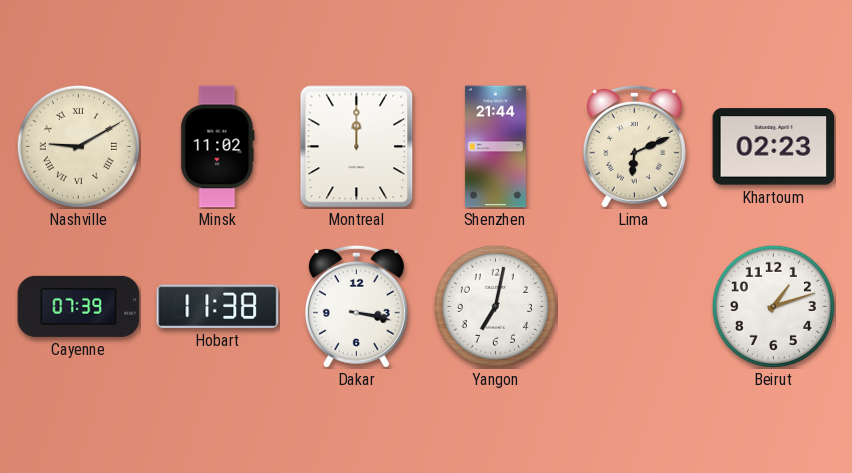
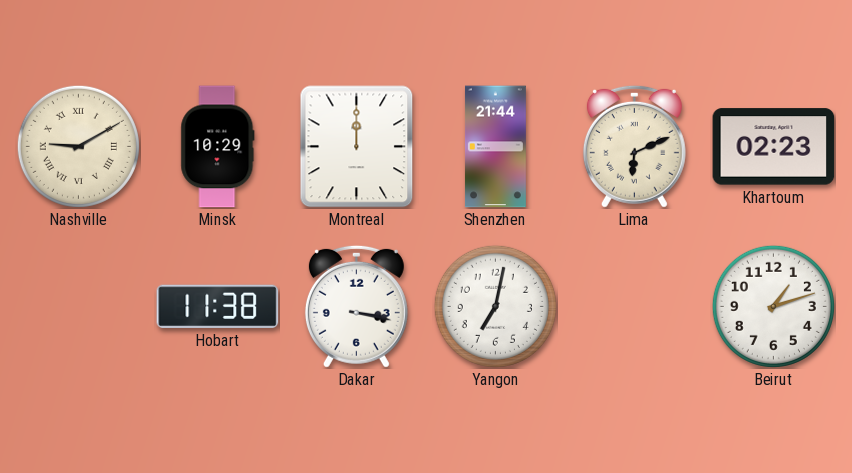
Minsk: 11:02 -> 10:29 (218, 147)
Cayenne: 07:39 -> none (79, 306)
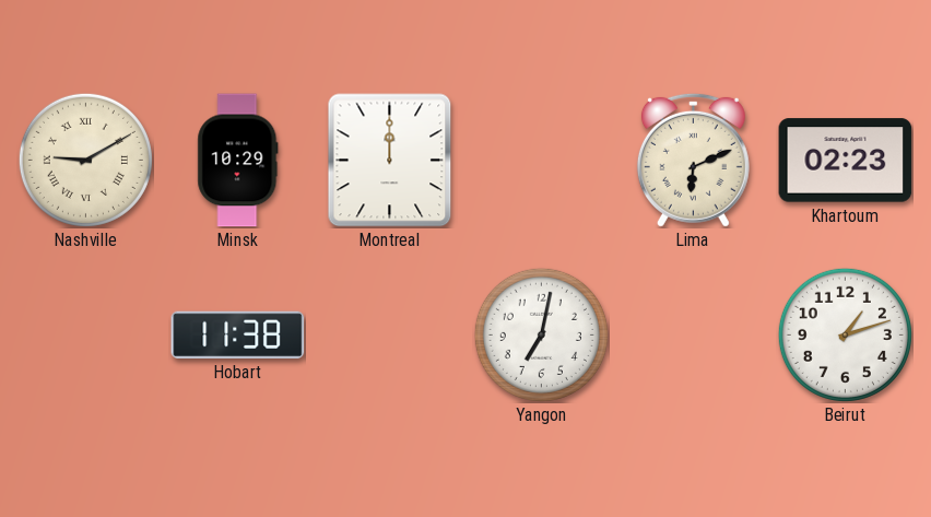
Shenzhen: 21:44 -> none (495, 147)
Dakar: 3:17 -> none (356, 306)
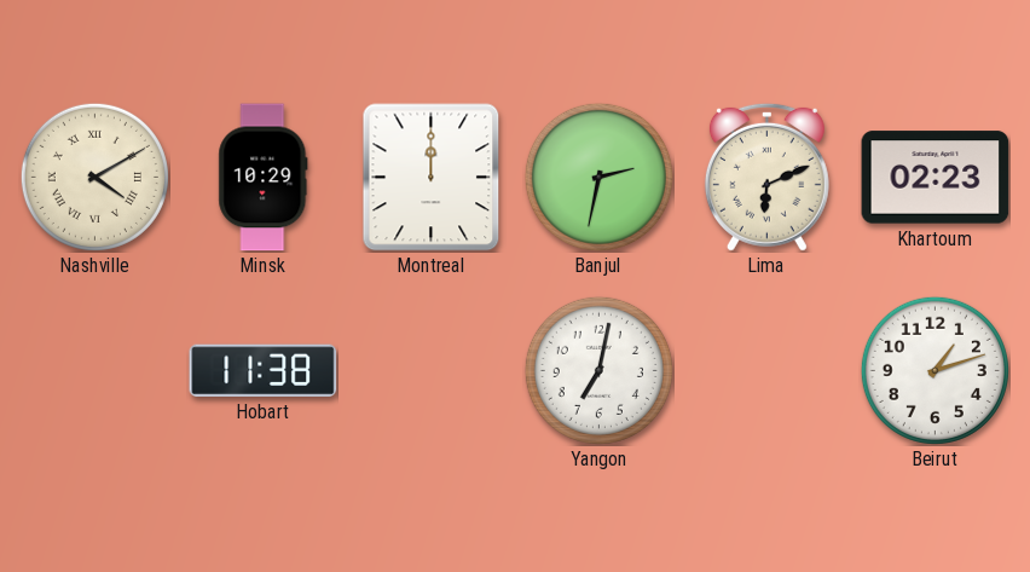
Nashville: 9:10 -> 4:10 (94, 177)
Banjul: none -> 2:32 (598, 177)
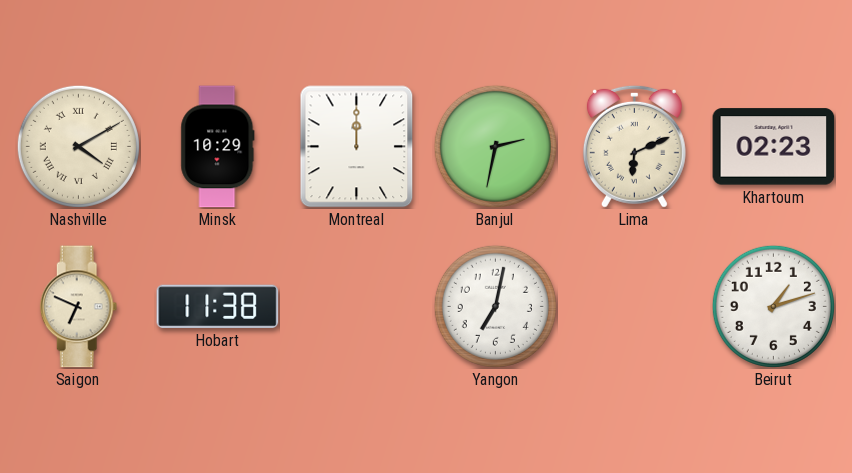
Saigon: none -> 6:49 (79, 307)
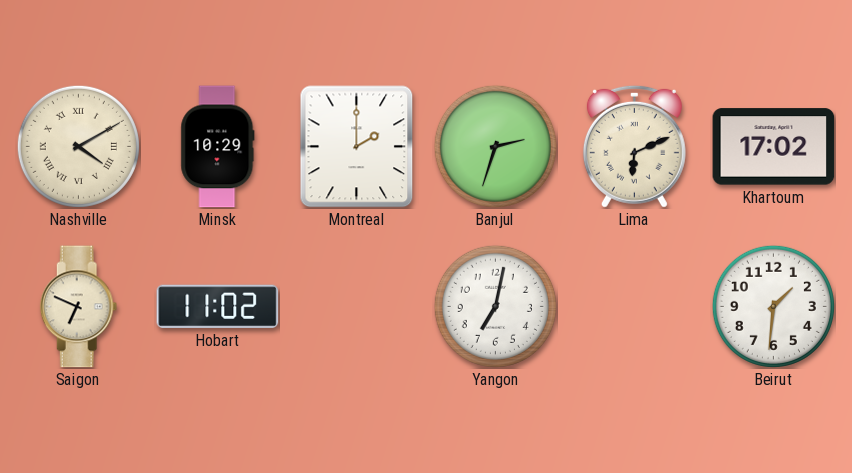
Montreal: 12:00 -> 2:00 (357, 147)
Banjul: 2:32 -> 2:33 (495, 146)
Khartoum: 02:23 -> 17:02 (774, 147)
Hobart: 11:38 -> 11:02 (218, 306)
Beirut: 1:12 -> 1:31 (773, 306)
